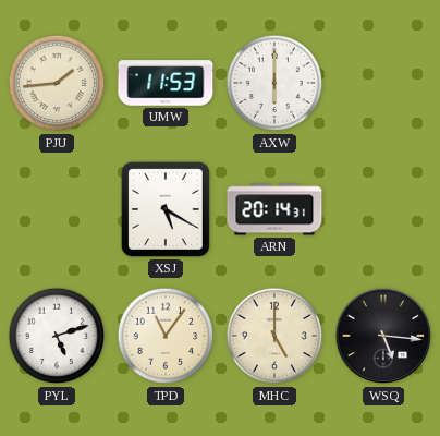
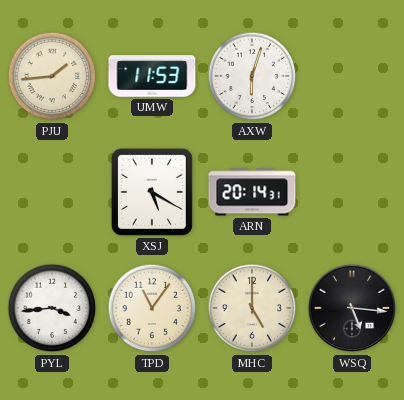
AXW: 6:00 -> 6:03 (252, 76)
PYL: 5:12 -> 3:44 (52, 308)
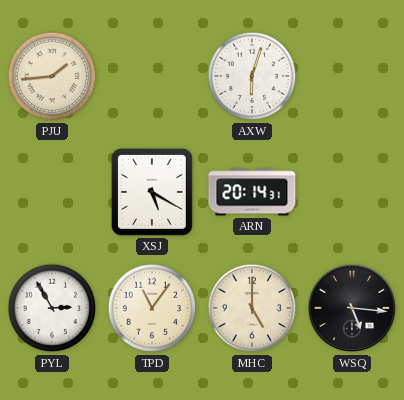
UMW: 11:53 -> none (152, 76)
PYL: 3:44 -> 2:55 (52, 308)
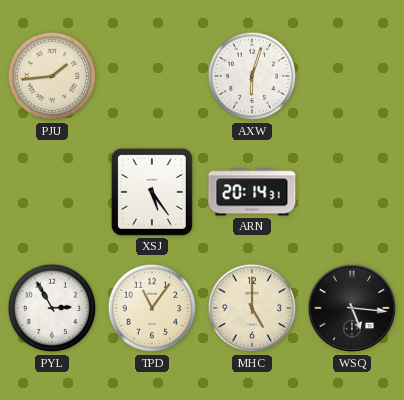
XSJ: 5:20 -> 5:24 (152, 192)
